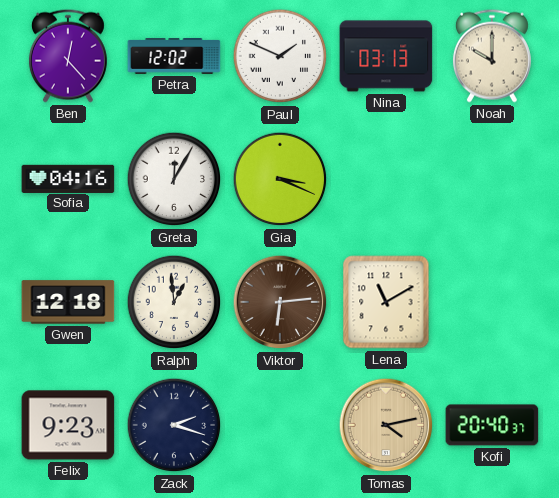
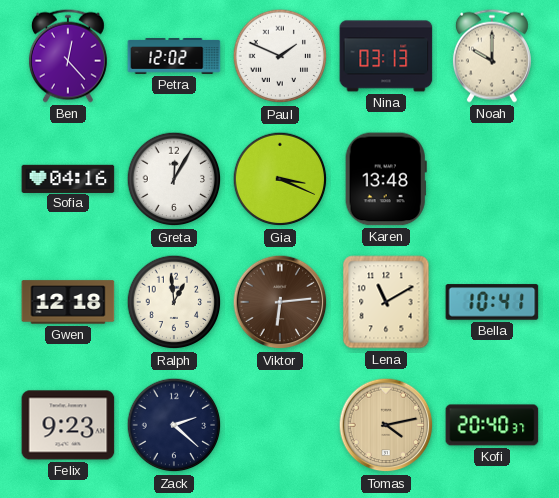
Karen: none -> 13:48 (386, 179)
Bella: none -> 10:41 (492, 302)
Zack: 2:18 -> 2:22 (174, 425)
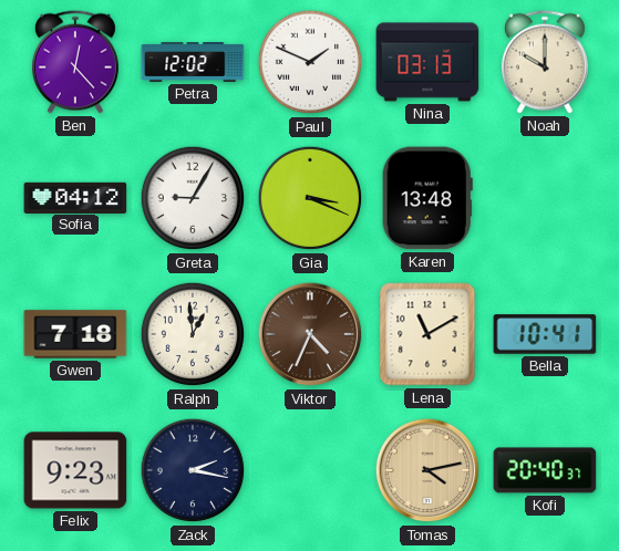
Sofia: 04:16 -> 04:12 (75, 197)
Greta: 12:05 -> 9:05 (193, 198)
Gwen: 12:18 -> 7:18 (75, 334)
Viktor: 6:14 -> 4:34 (310, 334)
Zack: 2:22 -> 2:17 (193, 470)
